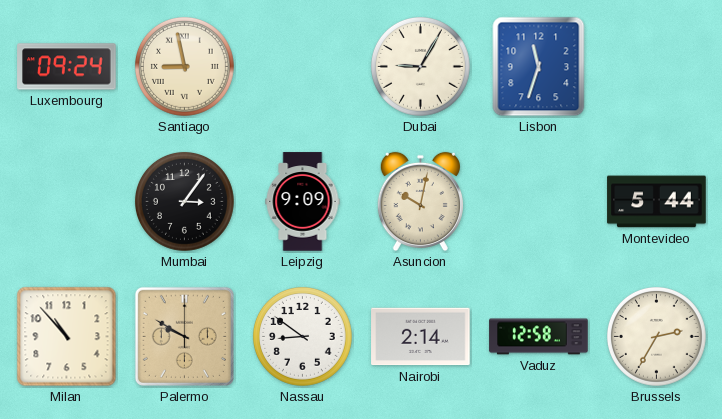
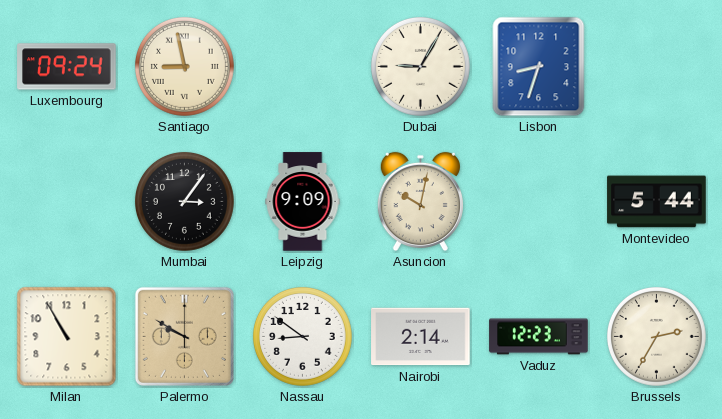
Lisbon: 11:33 -> 8:33 (539, 67)
Milan: 10:53 -> 10:55 (67, 337)
Vaduz: 12:58 -> 12:23 (539, 337)
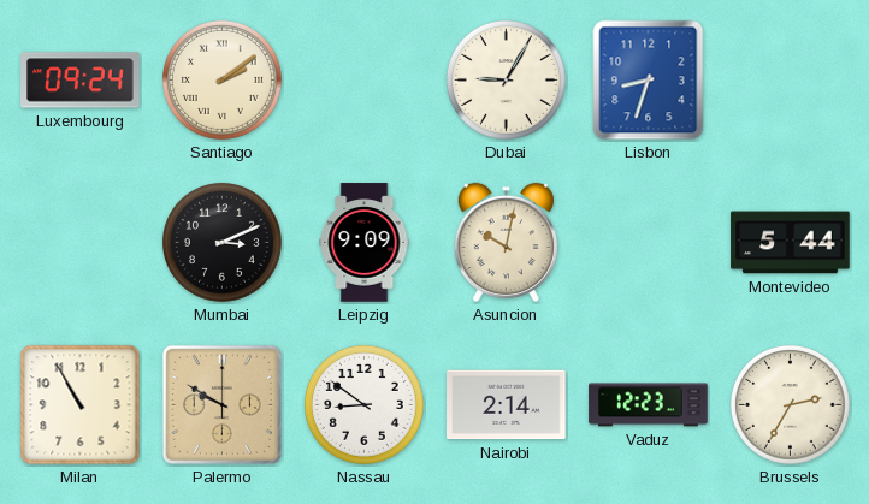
Santiago: 8:58 -> 2:09 (221, 79)
Mumbai: 3:06 -> 3:11 (221, 242)
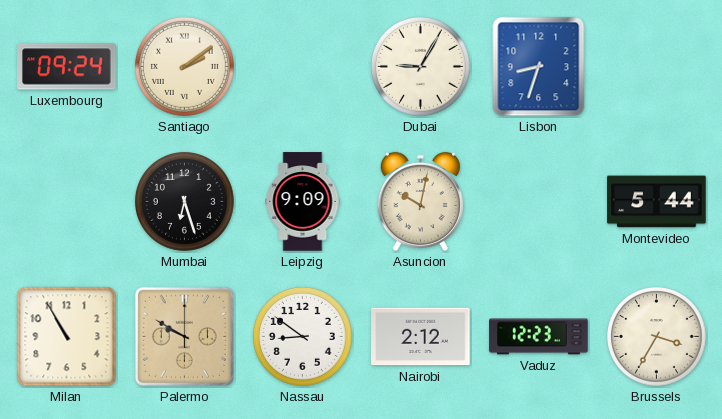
Mumbai: 3:11 -> 6:27 (184, 201)
Nairobi: 2:14 -> 2:12 (421, 337)
Brussels: 2:35 -> 3:35 (656, 336)
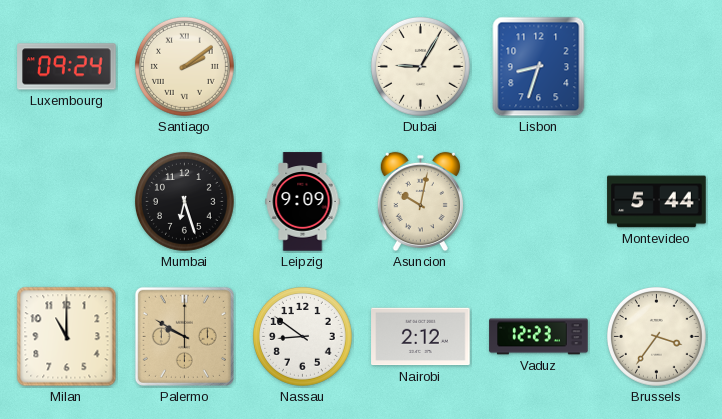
Milan: 10:55 -> 11:00 (67, 337)
Brussels: 3:35 -> 3:36 (656, 336)
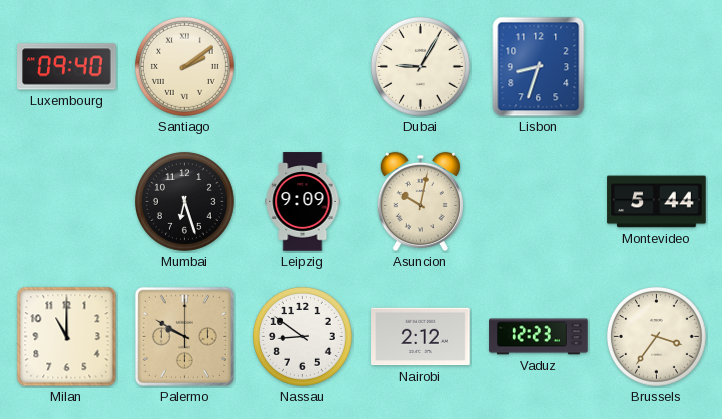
Luxembourg: 09:24 -> 09:40 (67, 67)
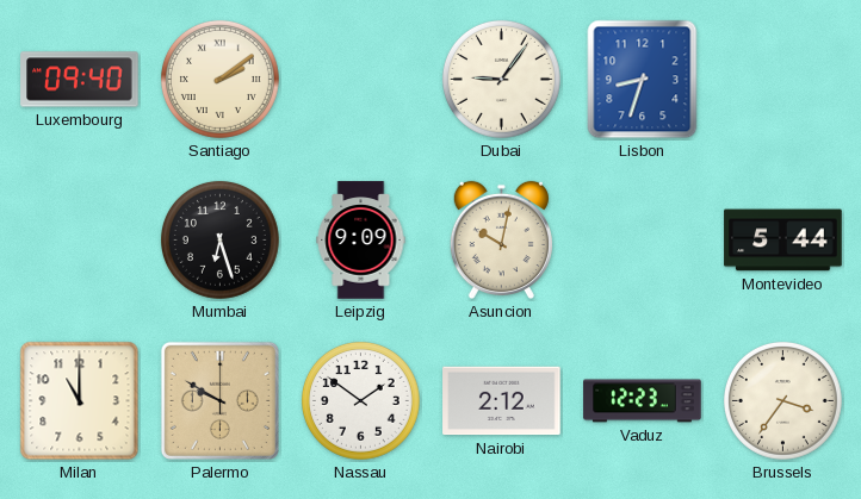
Dubai: 9:05 -> 9:06 (501, 79)
Nassau: 8:51 -> 1:51 (360, 400)
